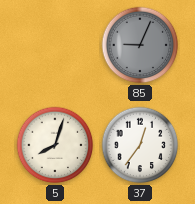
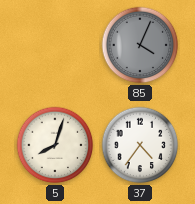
85: 9:04 -> 4:04 (140, 45)
37: 12:36 -> 4:36 (140, 145)
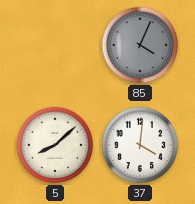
5: 8:03 -> 8:08 (55, 145)
37: 4:36 -> 4:01 (140, 145)
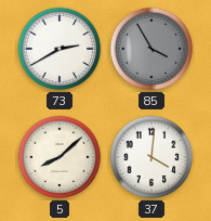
73: none -> 2:40 (60, 49)
85: 4:04 -> 3:55 (151, 49)
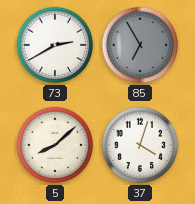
85: 3:55 -> 6:55 (140, 45)
37: 4:01 -> 4:03 (140, 145)
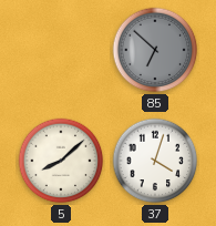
73: 2:40 -> none (55, 45)
85: 6:55 -> 6:52 (155, 50)
